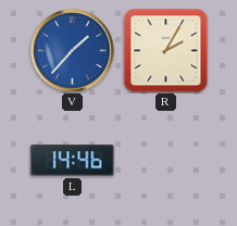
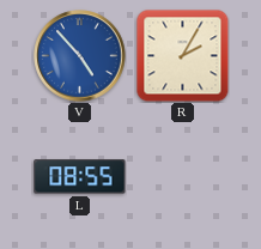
V: 1:37 -> 4:53 (80, 56)
L: 14:46 -> 08:55 (80, 177)
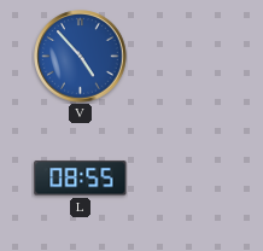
R: 2:05 -> none (182, 55)
